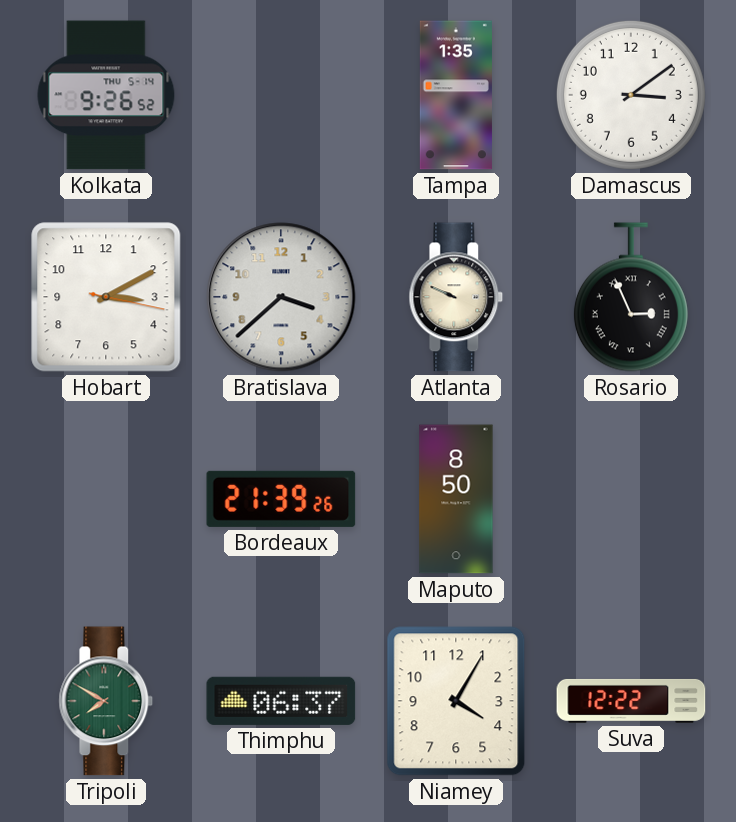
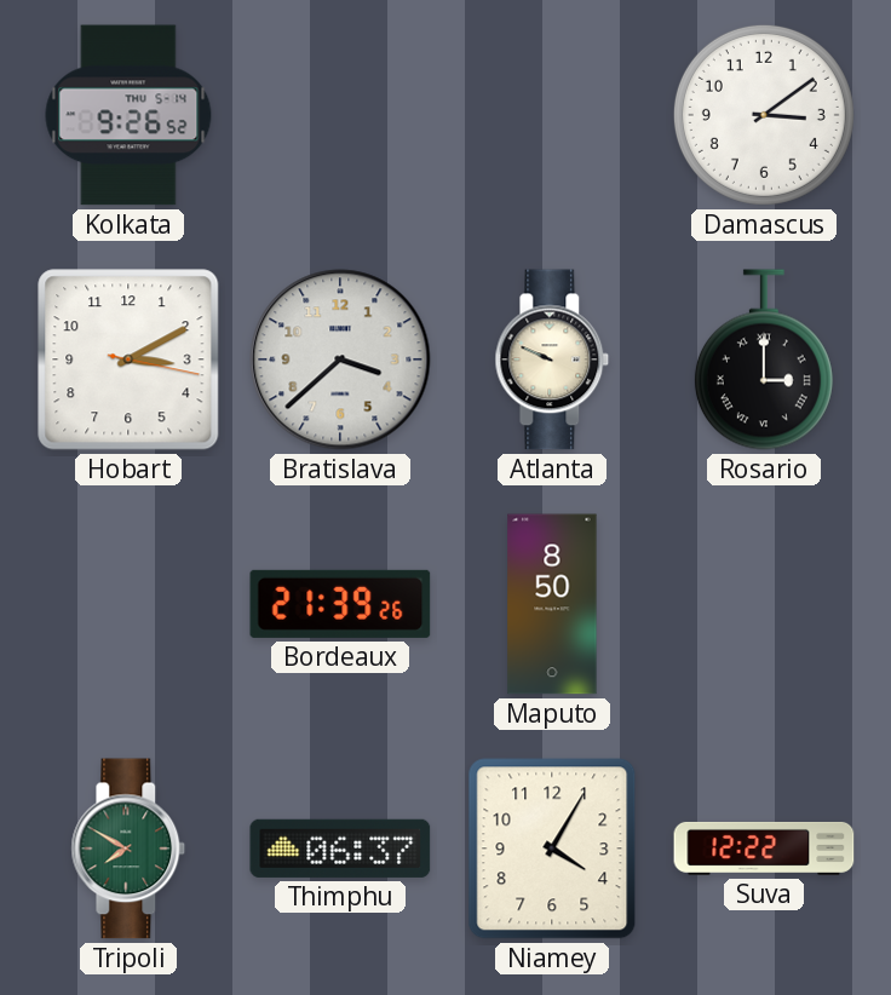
Tampa: 1:35 -> none (456, 95)
Rosario: 2:56 -> 3:00 (764, 360)
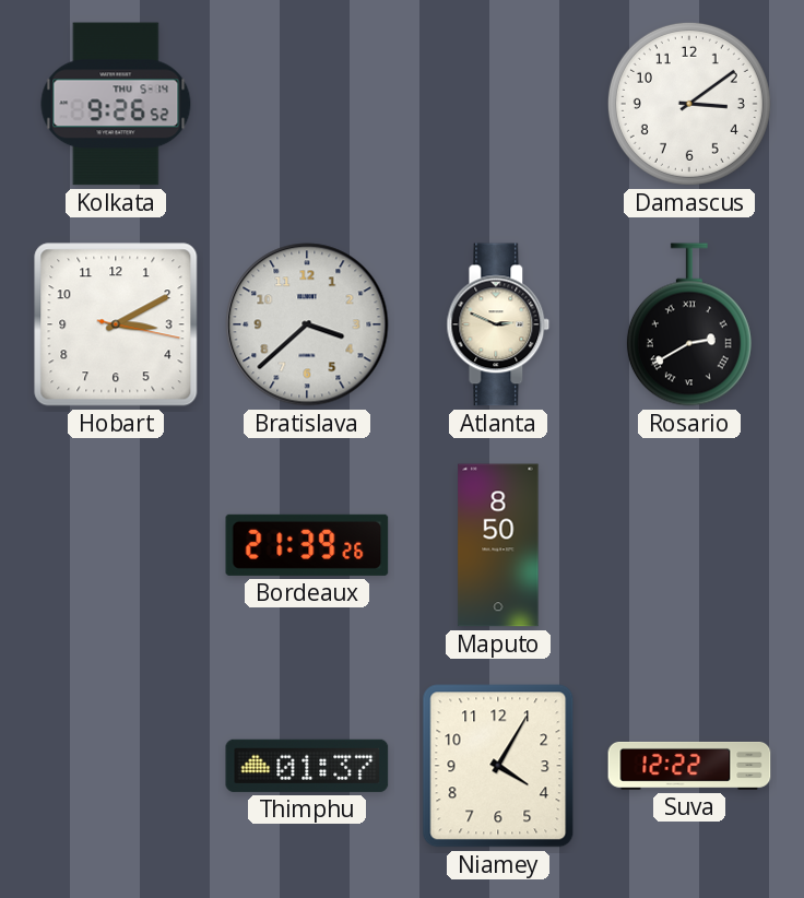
Atlanta: 9:49 -> 2:49 (498, 324)
Rosario: 3:00 -> 2:40 (689, 324)
Tripoli: 7:50 -> none (128, 849)
Thimphu: 06:37 -> 01:37 (307, 766)
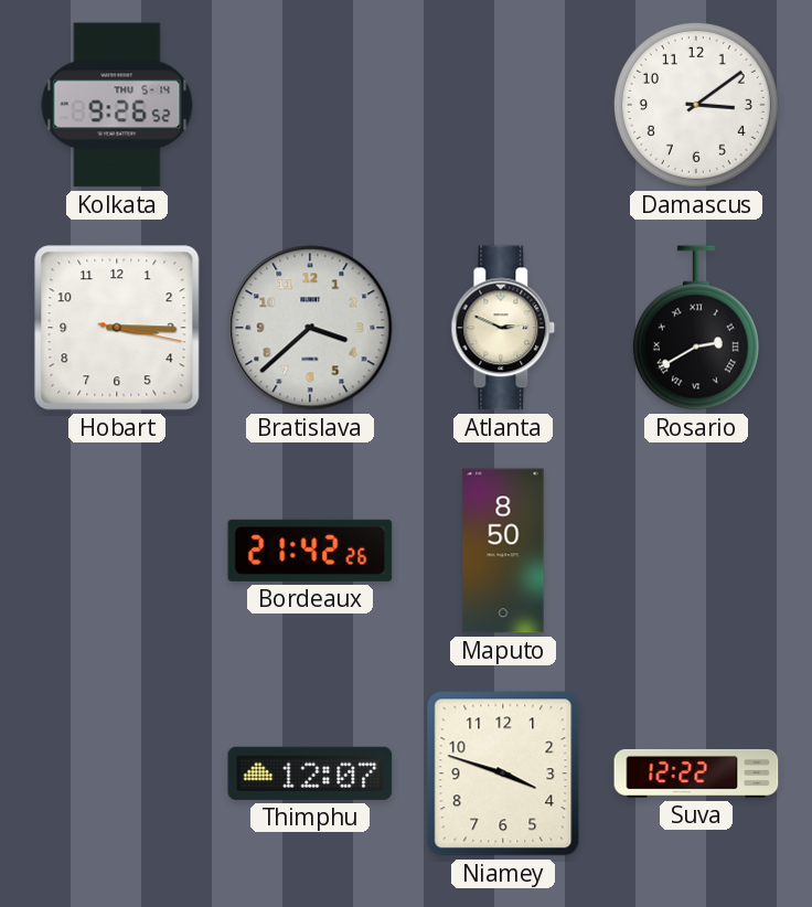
Hobart: 3:10 -> 3:15 (117, 328)
Bordeaux: 21:39 -> 21:42 (310, 551)
Thimphu: 01:37 -> 12:07 (310, 773)
Niamey: 4:05 -> 3:48 (503, 773)
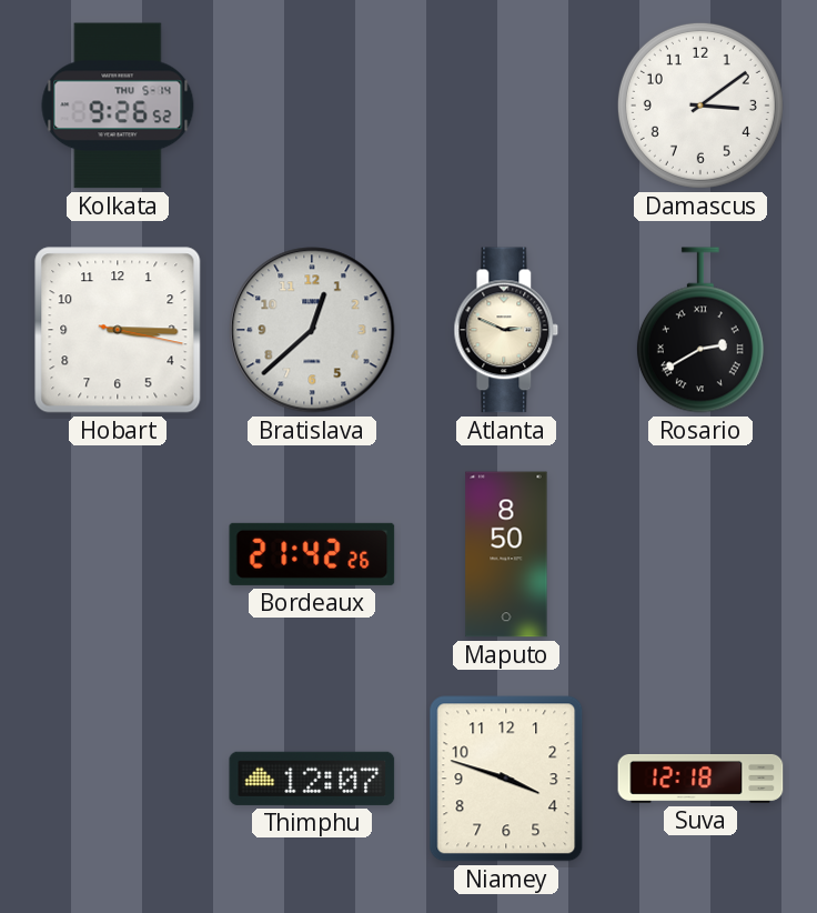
Bratislava: 3:38 -> 12:38 (312, 330)
Suva: 12:22 -> 12:18 (700, 779)
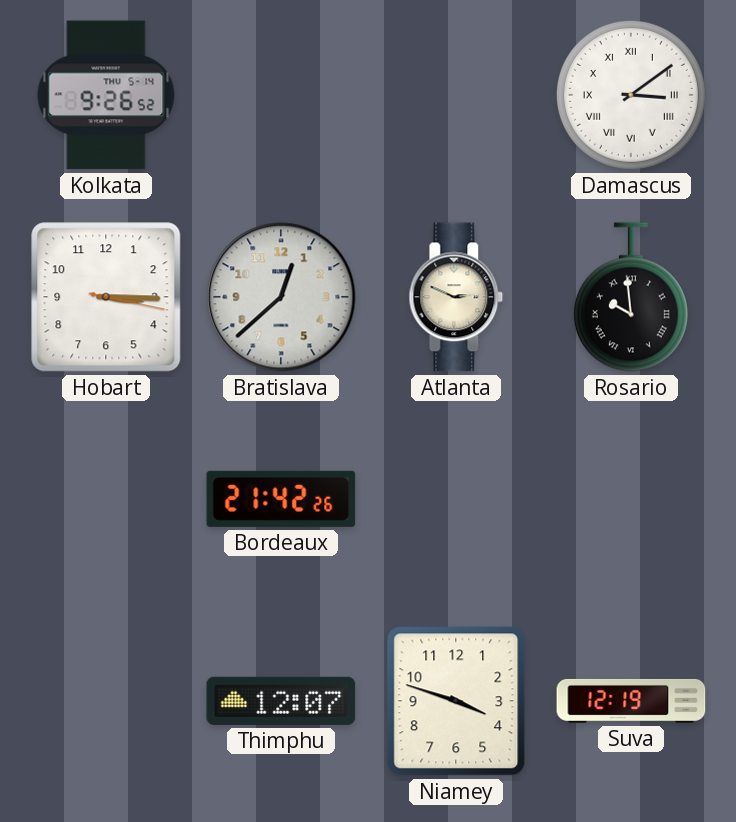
Damascus numerals: Arabic -> Roman (631, 95)
Rosario: 2:40 -> 9:59 (631, 297)
Maputo: 8:50 -> none (506, 554)
Suva: 12:18 -> 12:19 (631, 701)
